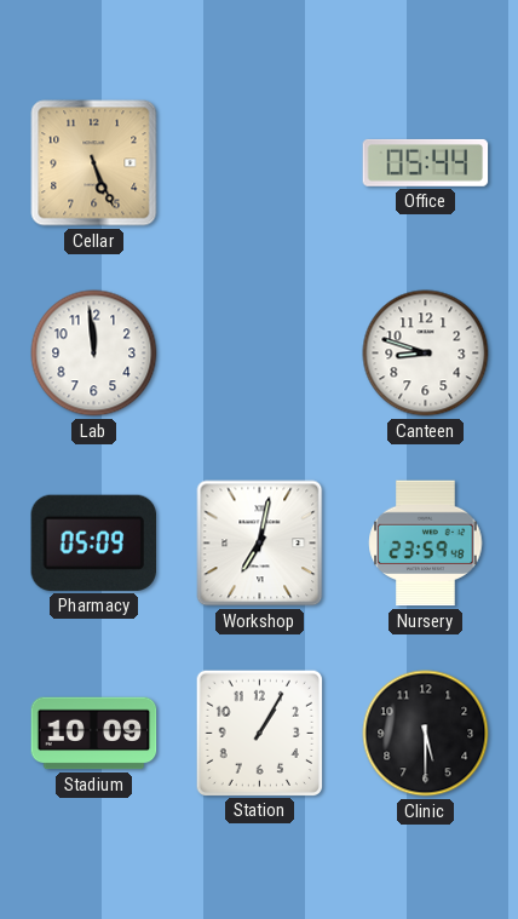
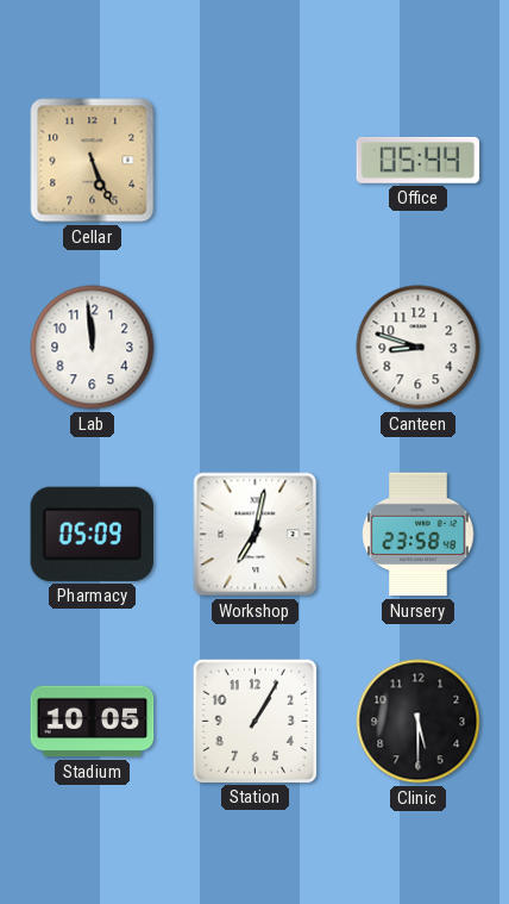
Nursery: 23:59 -> 23:58 (419, 535)
Stadium: 10:09 -> 10:05 (93, 722)
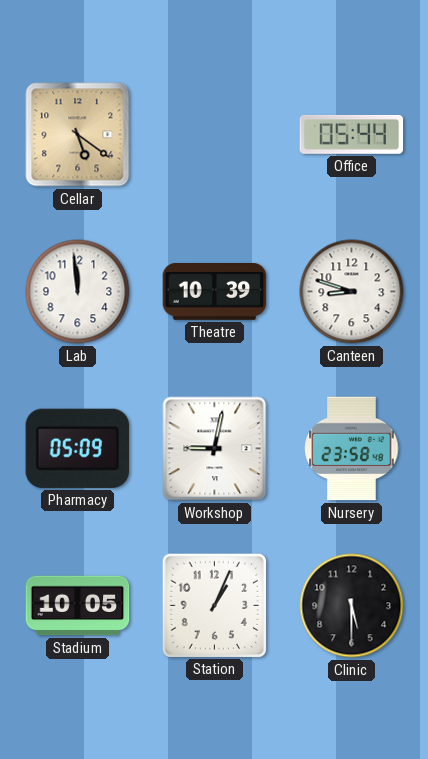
Cellar: 5:26 -> 5:21 (78, 135)
Theatre: none -> 10:39 (215, 291)
Workshop: 7:02 -> 9:02 (215, 449)
Station: 1:05 -> 1:04 (214, 605)
